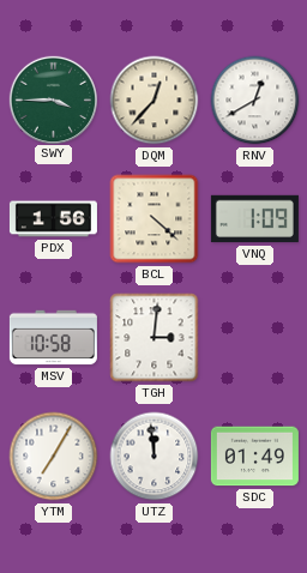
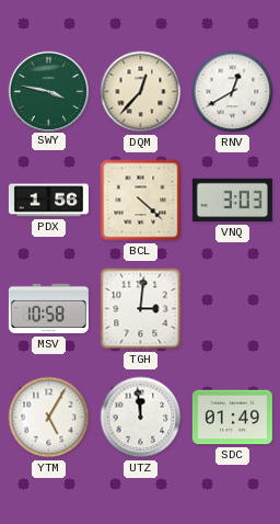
SWY: 3:45 -> 3:47 (48, 91)
VNQ: 1:09 -> 3:03 (232, 201)
YTM: 7:05 -> 5:05 (49, 418)
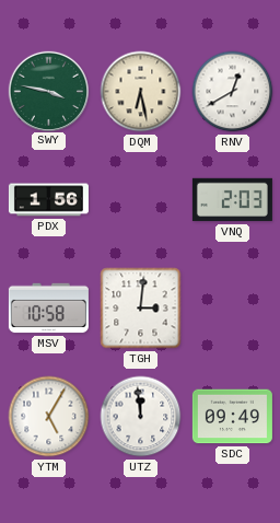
DQM: 12:37 -> 6:28 (141, 92)
BCL: 4:22 -> none (141, 201)
VNQ: 3:03 -> 2:03 (232, 200)
SDC: 01:49 -> 09:49 (232, 417)
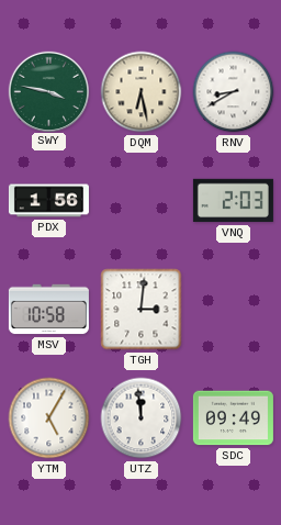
RNV: 12:40 -> 8:40 (234, 92)
